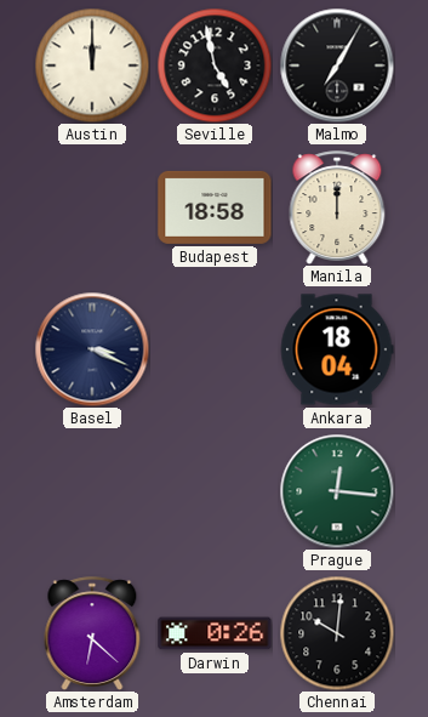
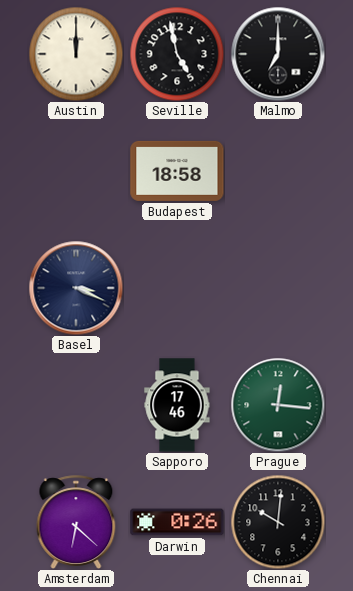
Malmo: 7:05 -> 7:00 (278, 54)
Manila: 12:00 -> none (337, 207)
Ankara: 18:04 -> none (337, 349)
Sapporo: none -> 17:46 (177, 405)
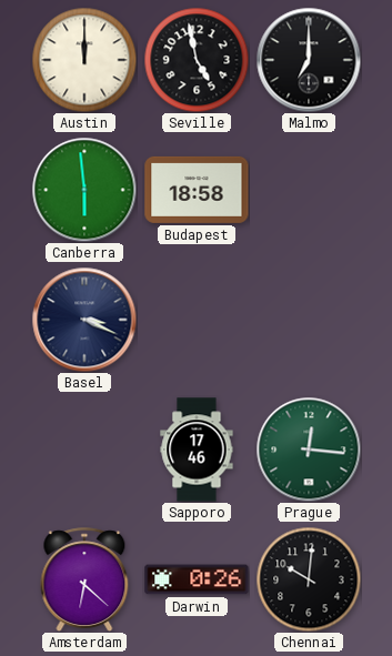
Canberra: none -> 5:59 (84, 190)
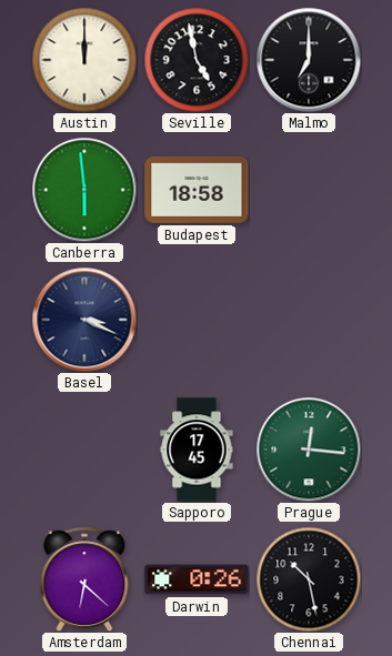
Sapporo: 17:46 -> 17:45 (197, 450)
Chennai: 10:01 -> 10:28 (309, 579)
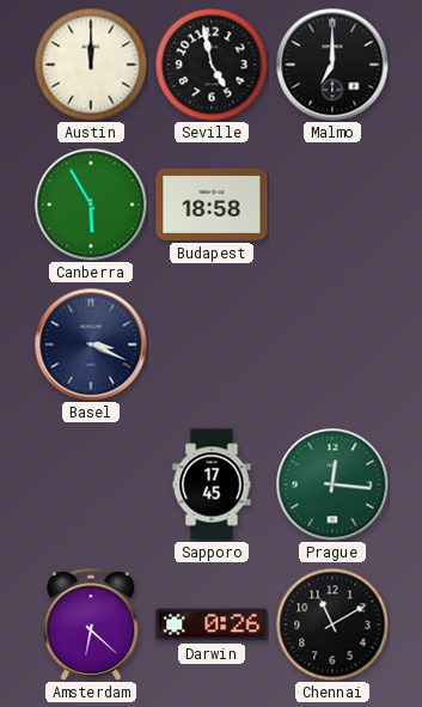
Canberra: 5:59 -> 5:55 (91, 205)
Chennai: 10:28 -> 11:10 (332, 624)
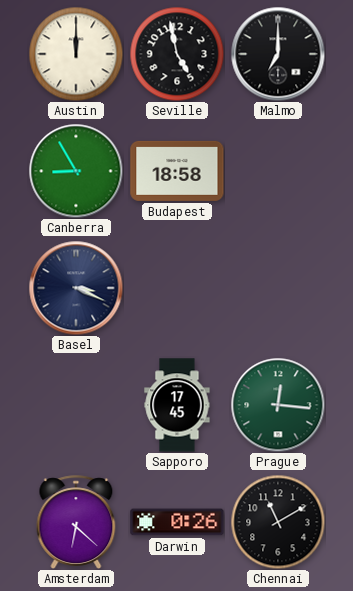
Canberra: 5:55 -> 8:55 (76, 171)
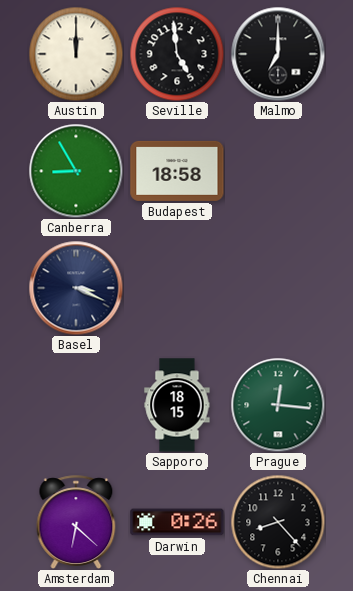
Seville: 4:58 -> 4:59 (177, 54)
Sapporo: 17:45 -> 18:15 (177, 405)
Chennai: 11:10 -> 8:23 (278, 522)
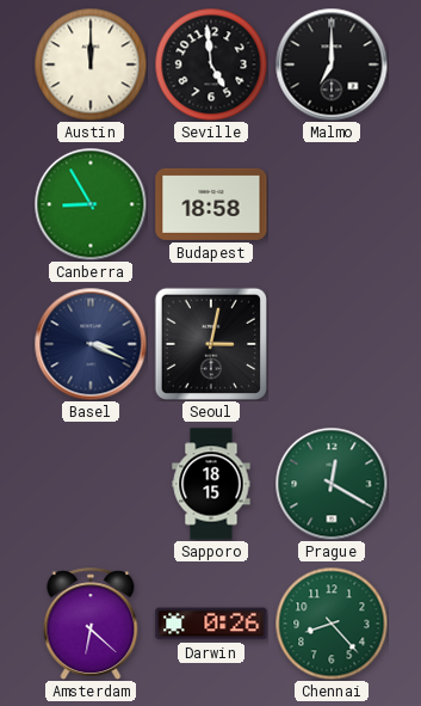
Seoul: none -> 3:02 (210, 343)
Prague: 12:16 -> 12:20 (332, 484)
Chennai dial: black -> green (332, 624)
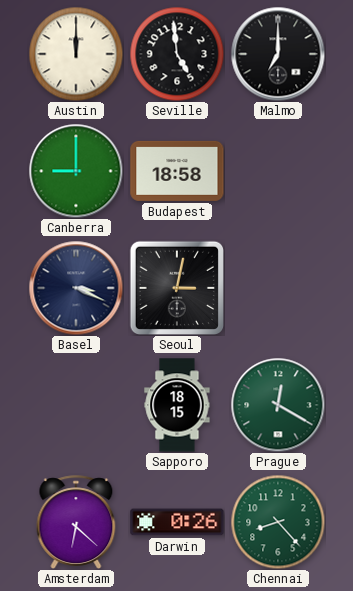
Canberra: 8:55 -> 9:00 (76, 171)
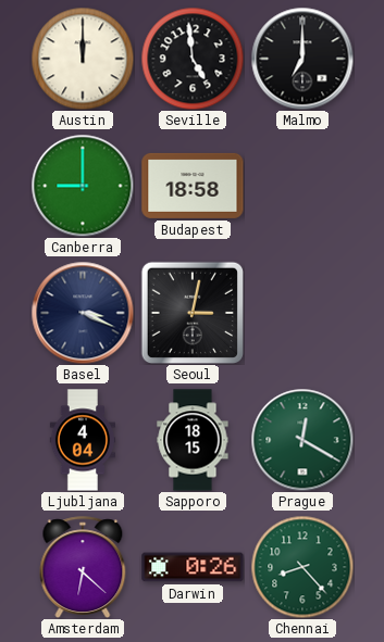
Ljubljana: none -> 4:04 (82, 440)
